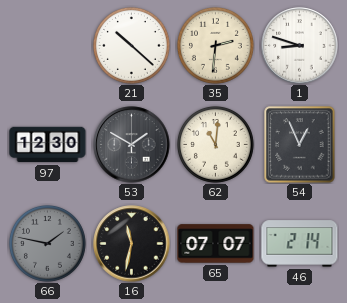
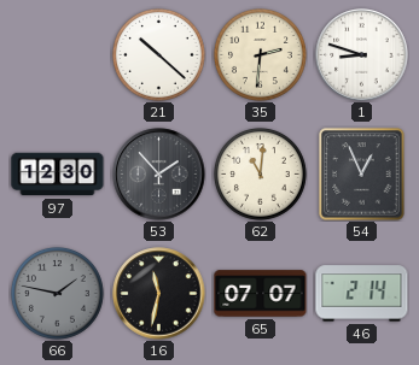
53: 1:50 -> 1:53 (159, 175)
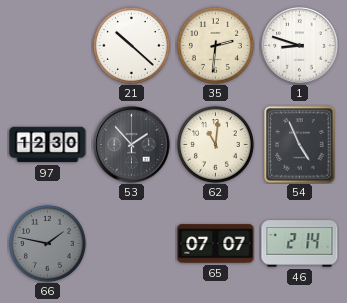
54: 12:56 -> 4:56 (300, 145)
16: 11:32 -> none (159, 294)
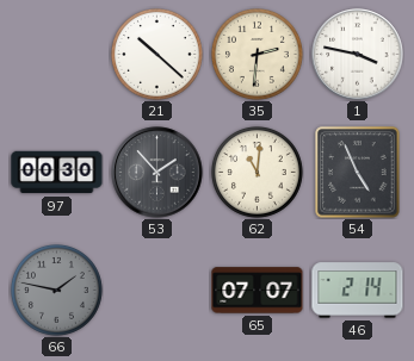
1: 8:48 -> 3:47 (358, 55)
97: 12:30 -> 00:30 (57, 173)
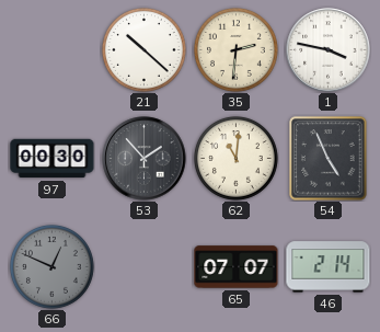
66: 1:47 -> 12:49 (51, 266)
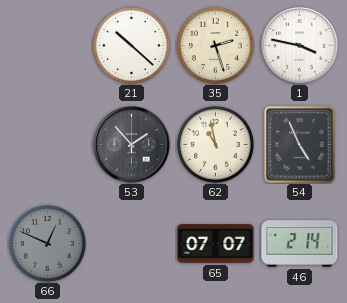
35: 2:31 -> 2:27 (215, 45)
97: 00:30 -> none (53, 159)
62: 11:01 -> 10:58 (215, 144)
